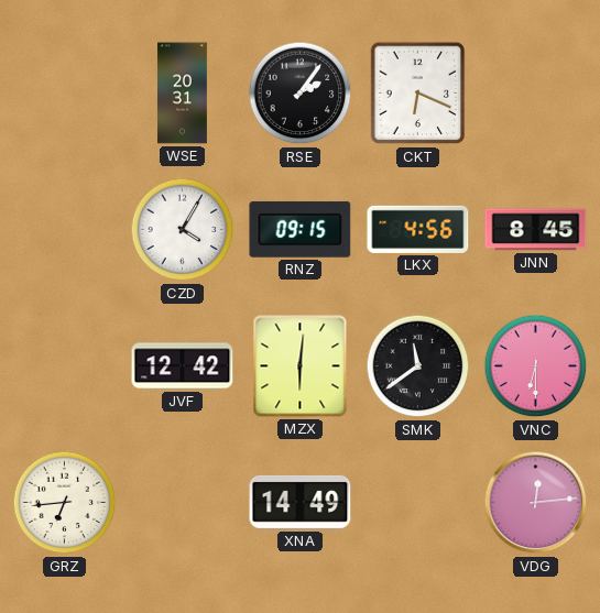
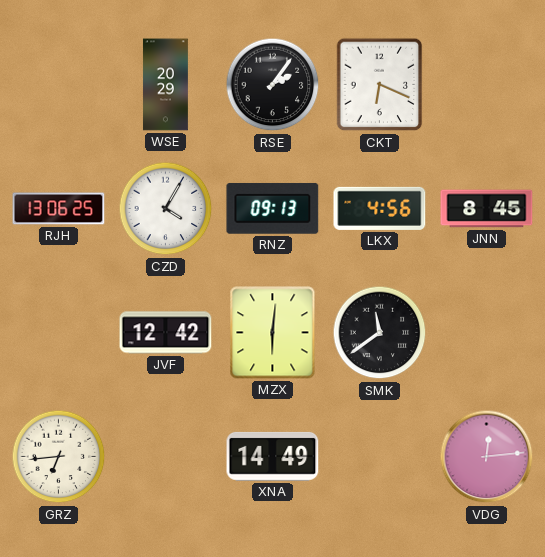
WSE: 20:31 -> 20:29 (165, 85)
RJH: none -> 13:06 (59, 209)
RNZ: 09:15 -> 09:13 (273, 208)
VNC: 6:30 -> none (536, 366)
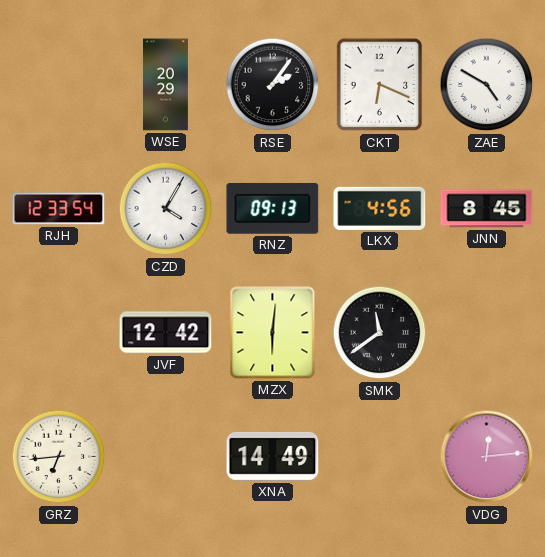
ZAE: none -> 4:50 (487, 85)
RJH: 13:06 -> 12:33 (59, 209)
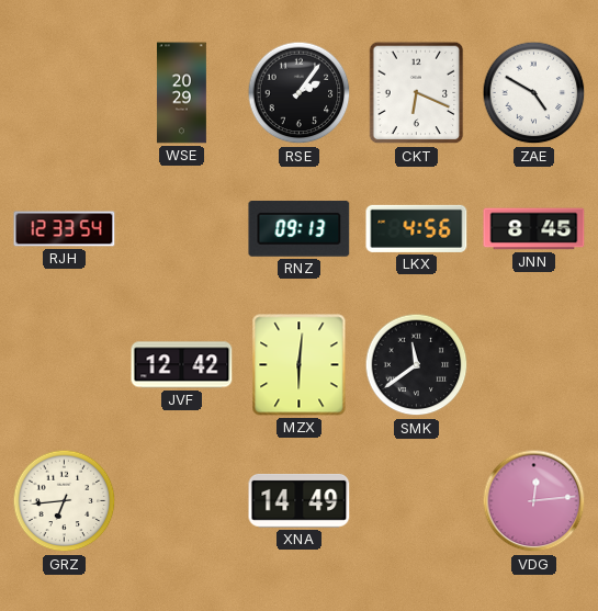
CZD: 4:05 -> none (166, 209)
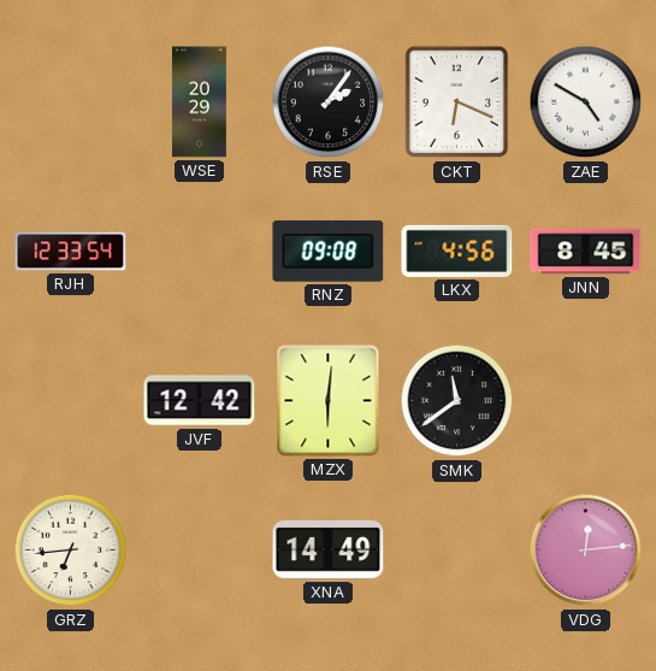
RNZ: 09:13 -> 09:08 (329, 251)
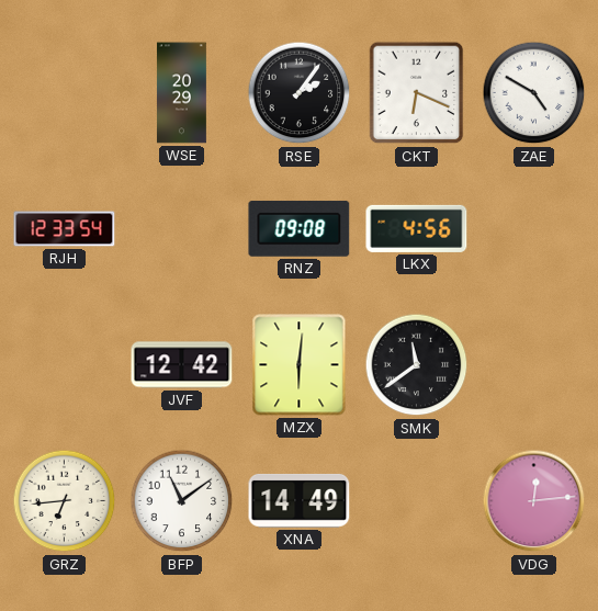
JNN: 8:45 -> none (586, 252)
BFP: none -> 11:09 (182, 501)
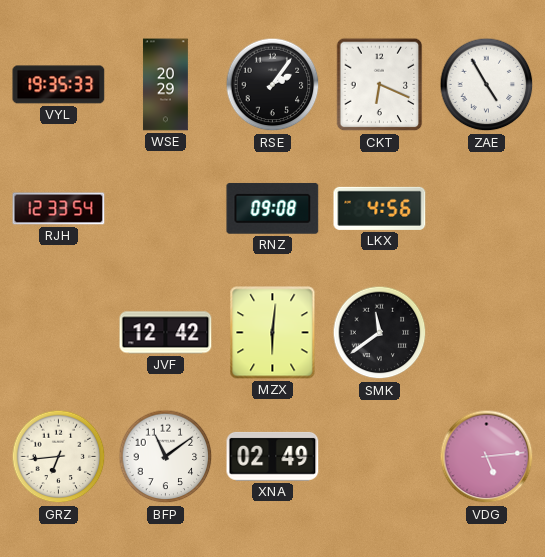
VYL: none -> 19:35 (59, 85)
ZAE: 4:50 -> 4:55 (487, 85)
XNA: 14:49 -> 02:49 (273, 456)
VDG: 12:14 -> 5:14 (487, 457)
